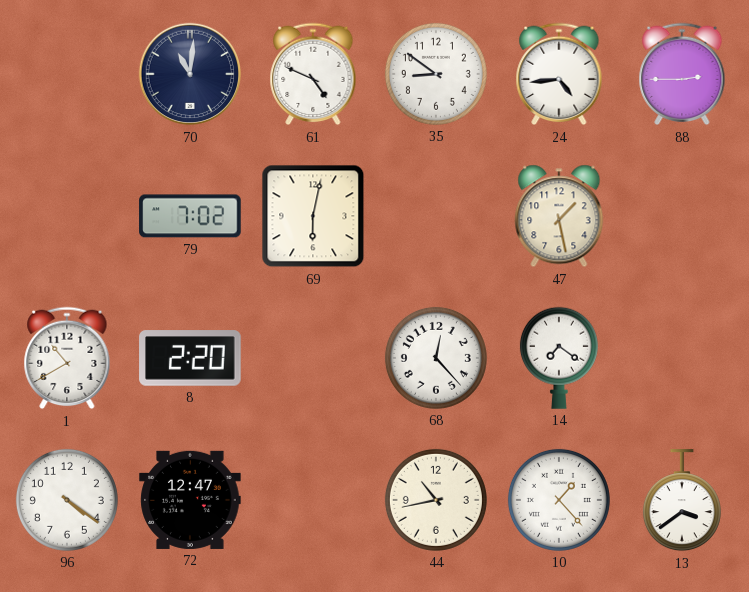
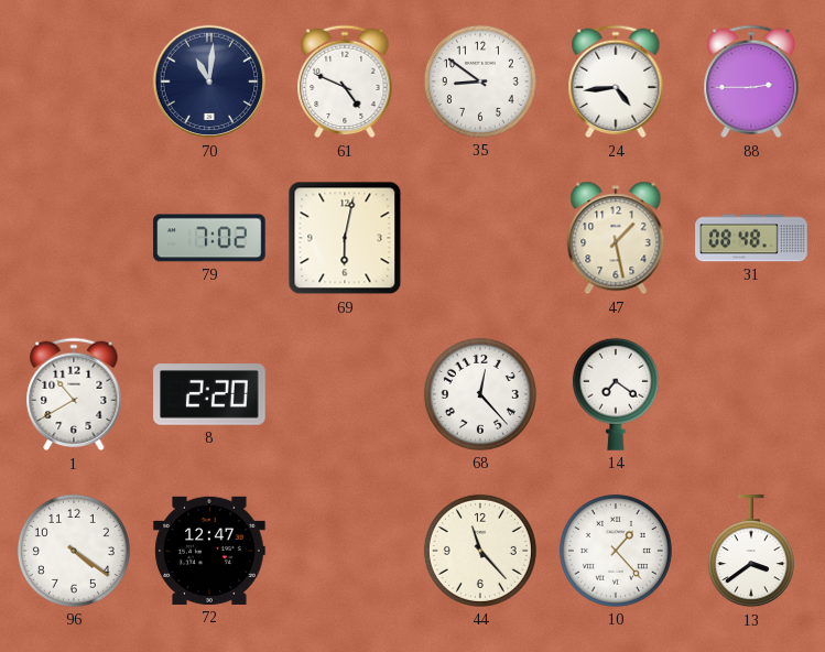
31: none -> 08:48 (751, 238)
44: 10:43 -> 11:23 (480, 551)
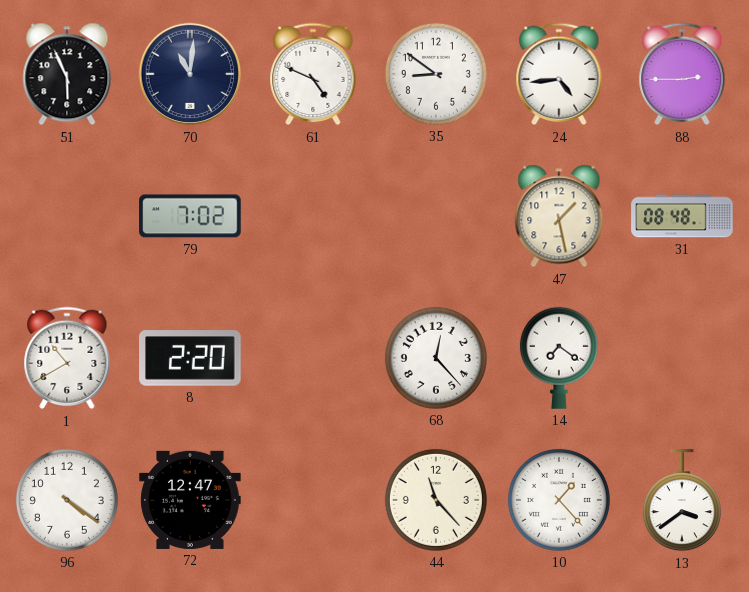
51: none -> 5:56 (67, 74)
69: 6:02 -> none (345, 238)
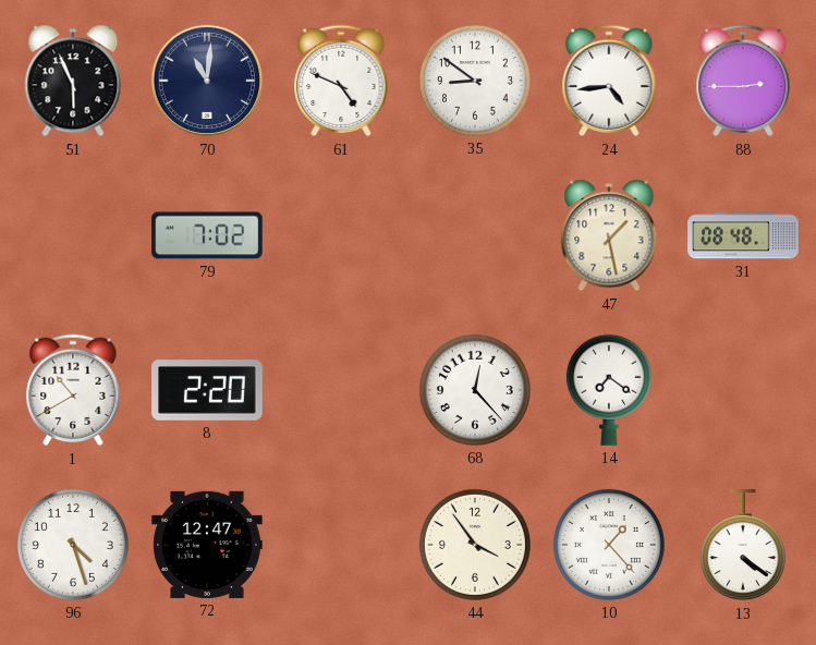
96: 4:21 -> 4:27 (73, 545)
44: 11:23 -> 3:54 (475, 545)
13: 3:39 -> 4:21 (743, 546)
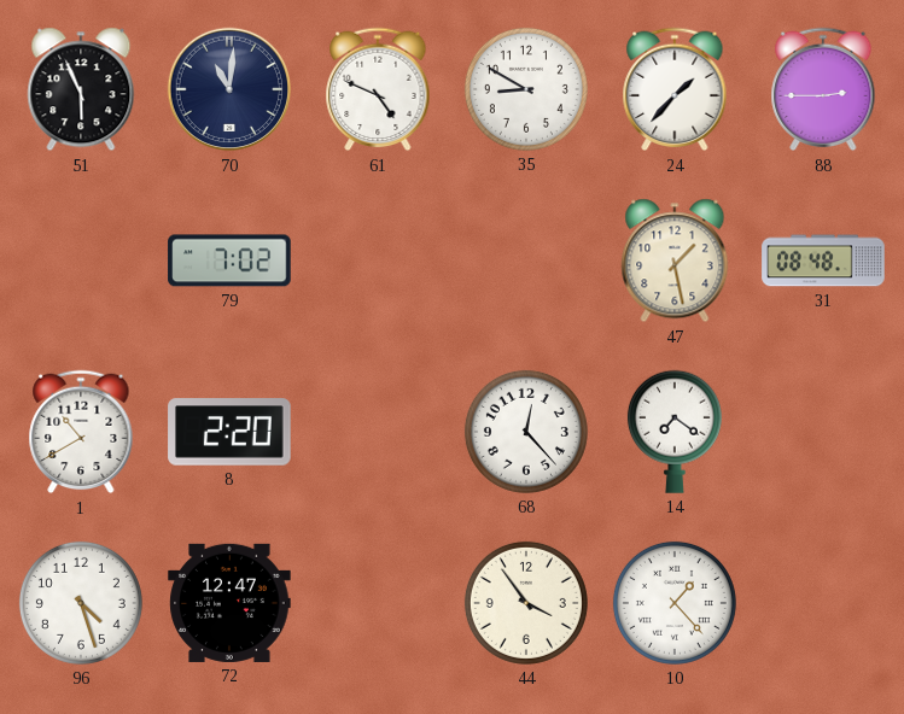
35: 8:51 -> 8:50 (526, 89)
24: 4:44 -> 1:37 (675, 89)
13: 4:21 -> none (743, 546)
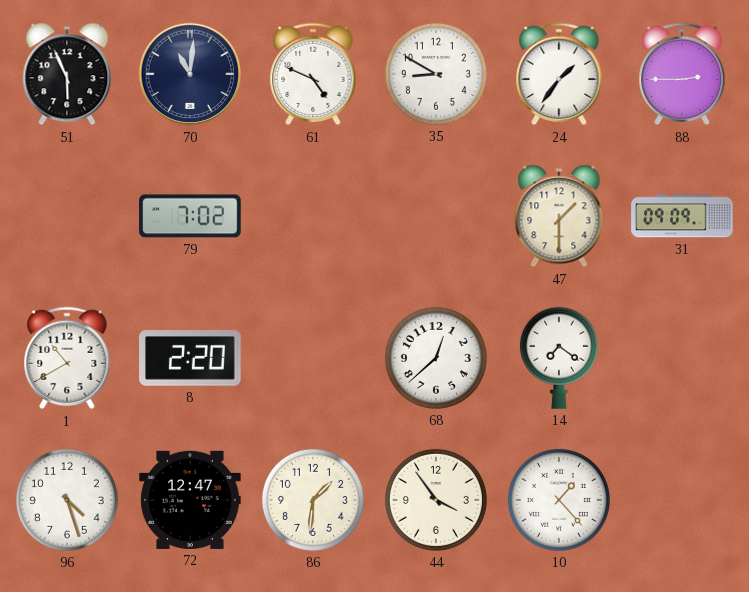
24: 1:37 -> 1:36 (559, 74)
47: 1:28 -> 1:30 (559, 216)
31: 08:48 -> 09:09 (682, 216)
68: 12:23 -> 12:38 (436, 358)
86: none -> 1:31 (313, 500)
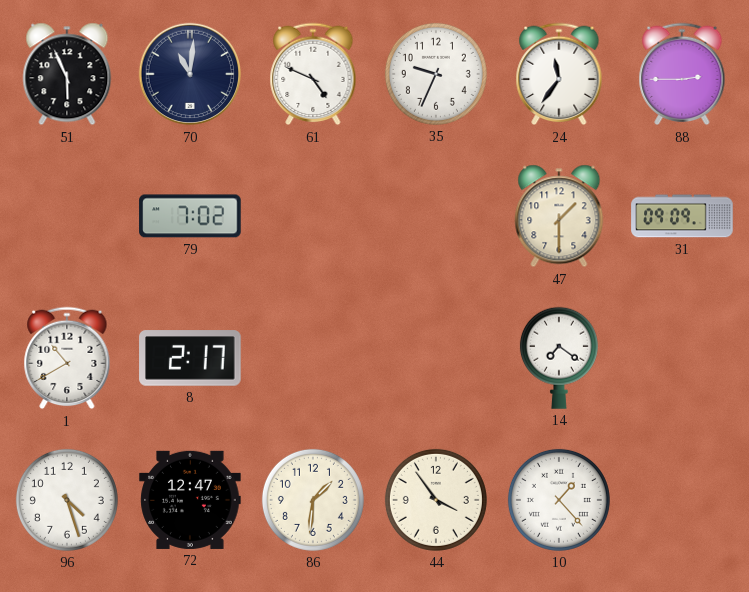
35: 8:50 -> 9:34 (436, 74)
24: 1:36 -> 11:36 (559, 74)
8: 2:20 -> 2:17 (190, 358)
68: 12:38 -> none (436, 358)
